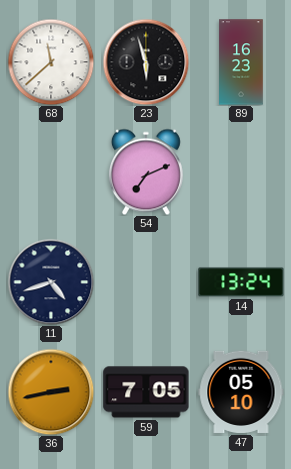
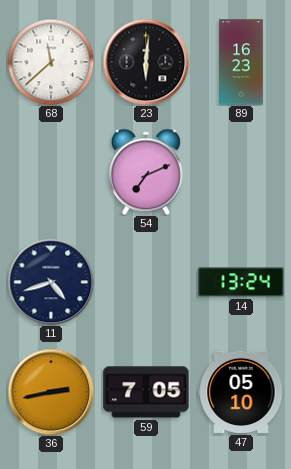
23: 5:57 -> 6:01 (146, 62)
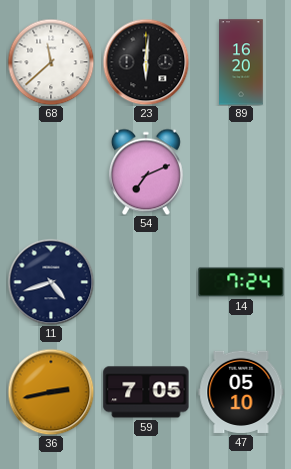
89: 16:23 -> 16:20 (241, 62)
14: 13:24 -> 7:24 (241, 282)
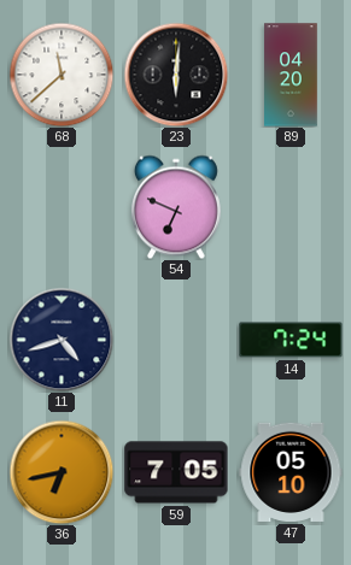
89: 16:20 -> 04:20 (291, 75)
54: 7:11 -> 6:49 (176, 207)
36: 2:43 -> 6:43 (62, 472)
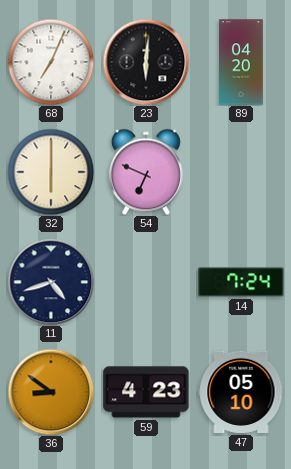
68: 11:38 -> 7:04 (51, 62)
32: none -> 6:00 (51, 172)
36: 6:43 -> 8:51 (51, 392)
59: 7:05 -> 4:23 (146, 392)
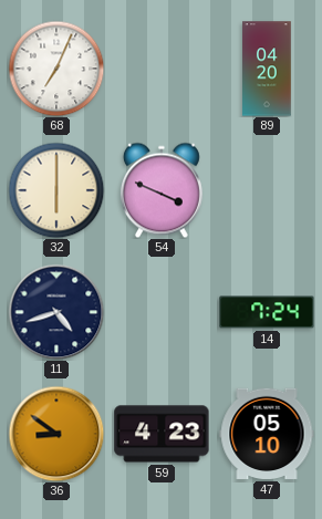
23: 6:01 -> none (146, 62)
54: 6:49 -> 3:49 (162, 190)
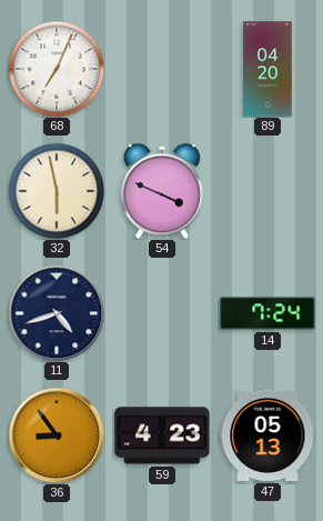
32: 6:00 -> 5:58 (57, 191)
36: 8:51 -> 8:54 (57, 435)
47: 05:10 -> 05:13 (268, 435)
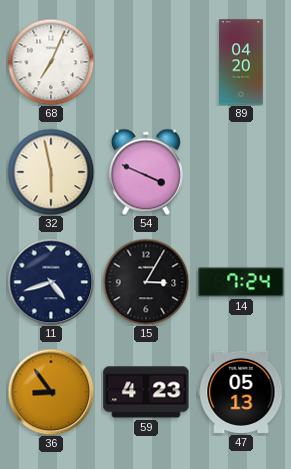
15: none -> 3:05 (146, 282)
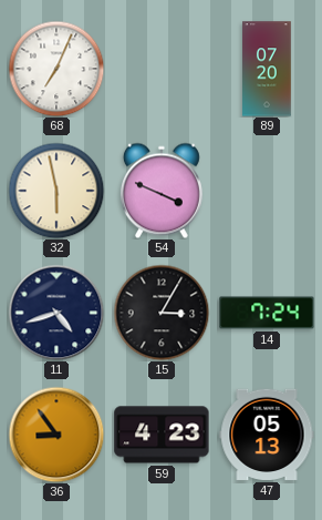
89: 04:20 -> 07:20 (267, 69)
